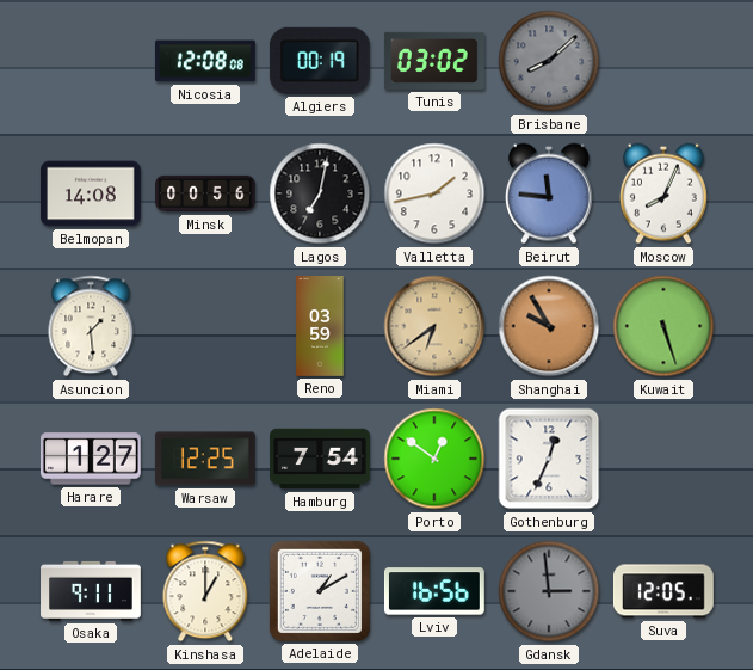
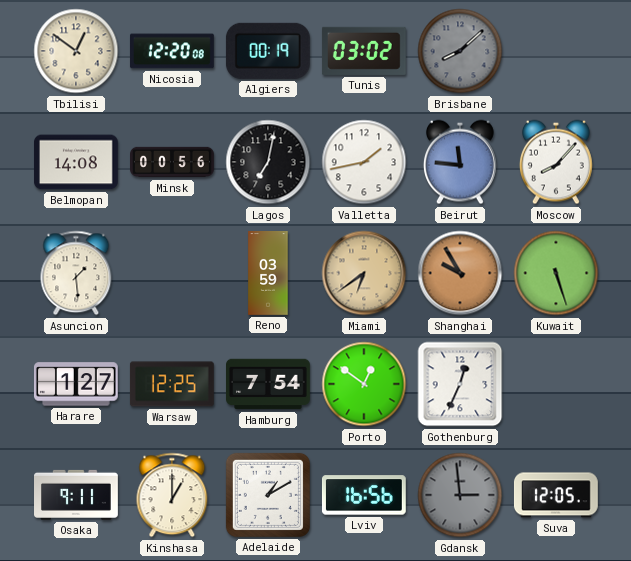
Tbilisi: none -> 12:51 (76, 51)
Nicosia: 12:08 -> 12:20 (172, 51)
Moscow: 8:04 -> 8:07 (556, 162)
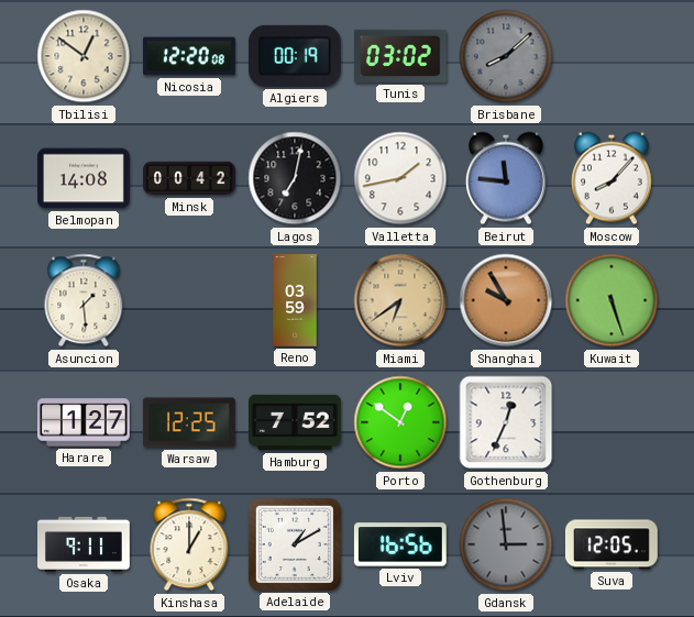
Minsk: 00:56 -> 00:42 (190, 178)
Hamburg: 7:54 -> 7:52 (296, 422)
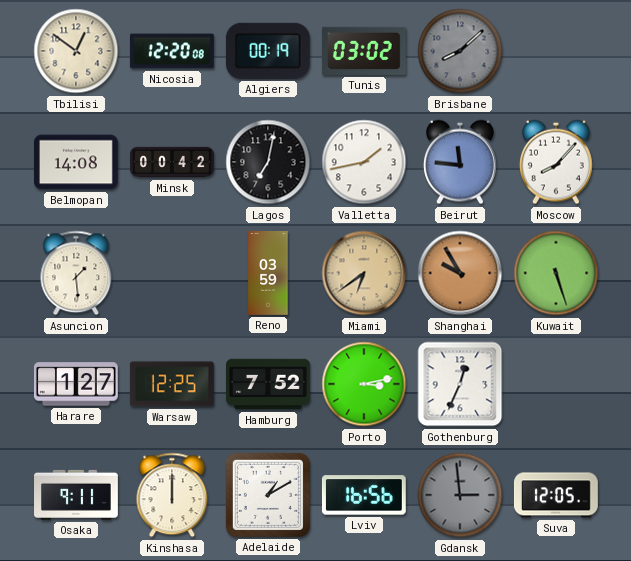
Porto: 12:51 -> 3:13 (364, 384)
Kinshasa: 1:00 -> 12:00 (172, 495)
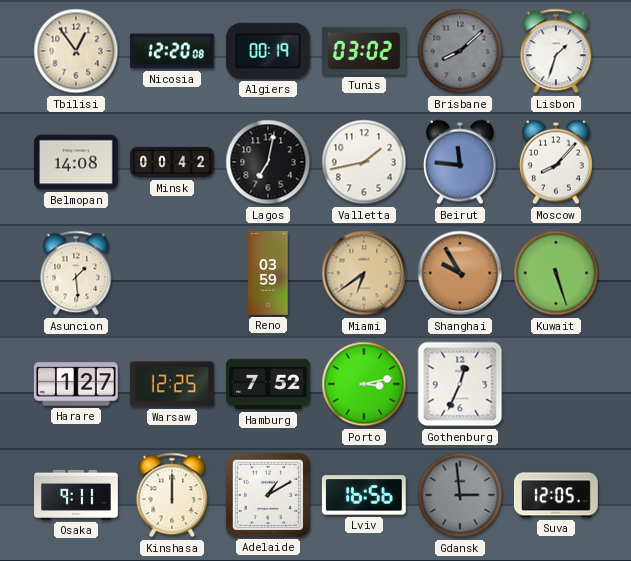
Tbilisi: 12:51 -> 12:54 (76, 51)
Lisbon: none -> 1:33 (556, 51)
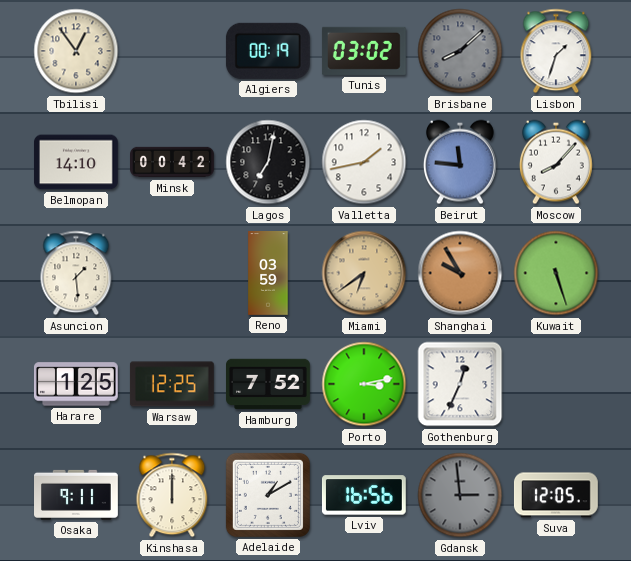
Nicosia: 12:20 -> none (172, 51)
Belmopan: 14:08 -> 14:10 (77, 162)
Harare: 1:27 -> 1:25 (76, 384)
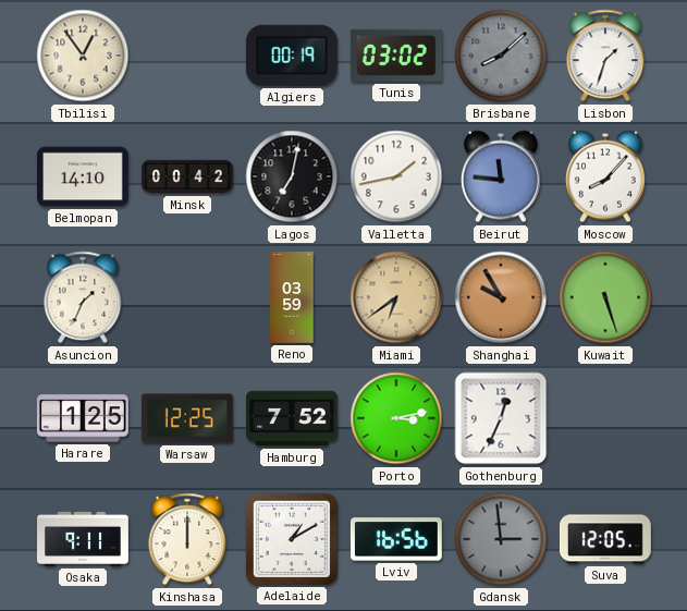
Asuncion: 1:29 -> 1:34 (83, 297)
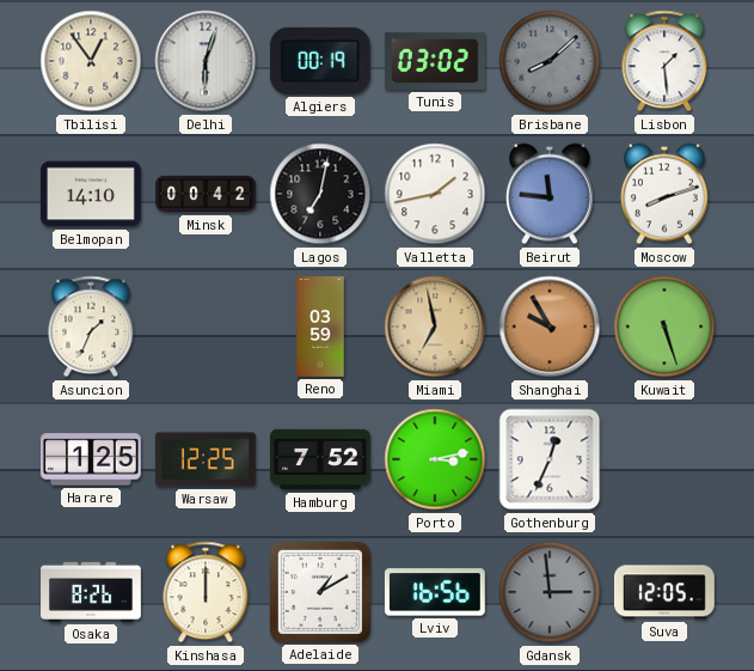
Delhi: none -> 6:03 (206, 61)
Lisbon: 1:33 -> 1:29 (664, 61)
Moscow: 8:07 -> 8:12 (664, 194)
Miami: 6:39 -> 6:58 (435, 327)
Osaka: 9:11 -> 8:26 (92, 592)
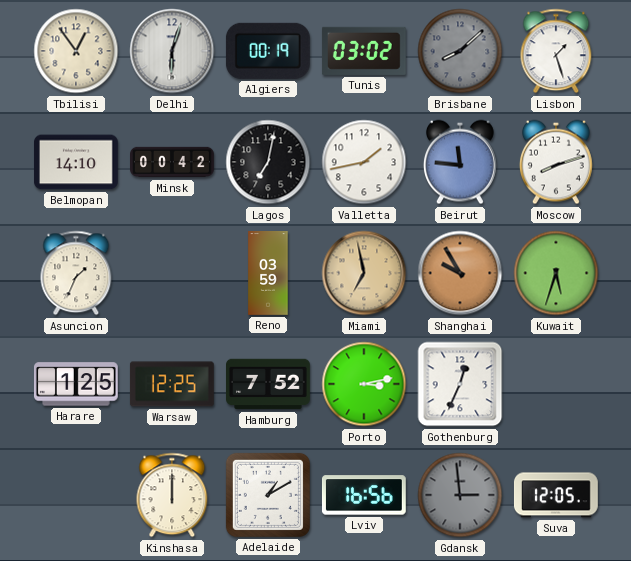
Lisbon: 1:29 -> 1:27 (556, 51)
Kuwait: 5:27 -> 5:33 (556, 273)
Osaka: 8:26 -> none (92, 592)
